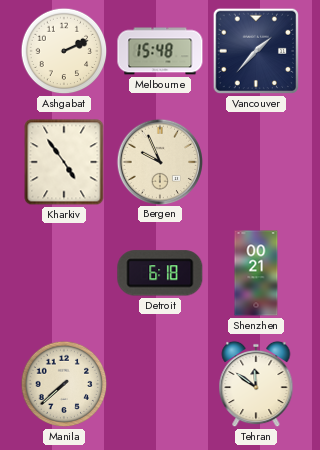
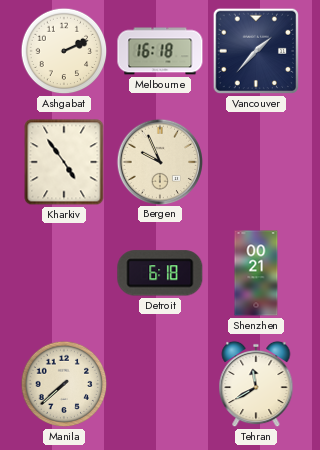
Melbourne: 15:48 -> 16:18 (160, 51)
Tehran: 11:51 -> 11:40 (256, 384)
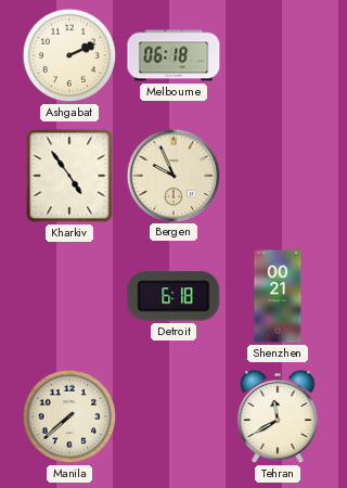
Melbourne: 16:18 -> 06:18 (173, 55)
Vancouver: 1:37 -> none (256, 51)
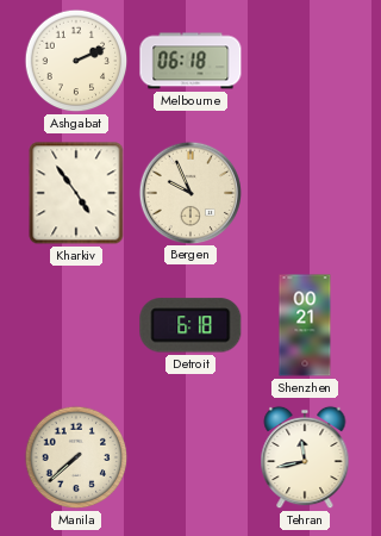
Tehran: 11:40 -> 11:43 (305, 457)
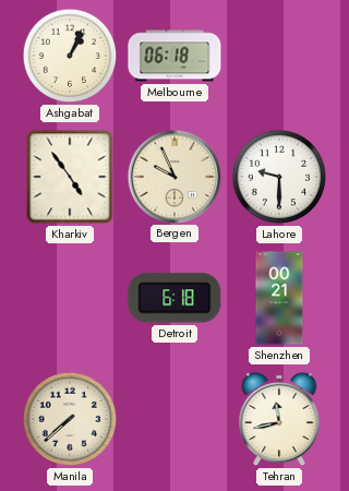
Ashgabat: 2:11 -> 1:04 (70, 56)
Lahore: none -> 9:30 (279, 177)
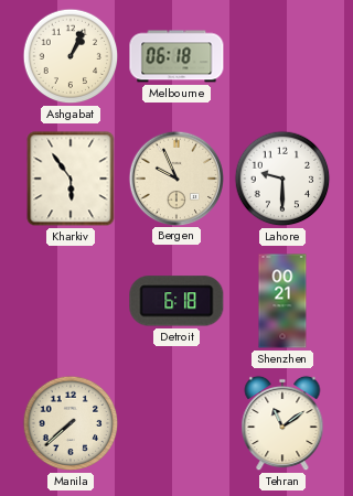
Kharkiv: 4:54 -> 5:54 (71, 179)
Tehran: 11:43 -> 11:09 (282, 423)
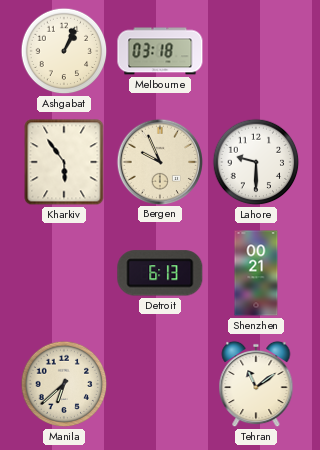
Melbourne: 06:18 -> 03:18 (160, 51)
Detroit: 6:18 -> 6:13 (160, 273)
Manila: 7:38 -> 6:38 (64, 384)
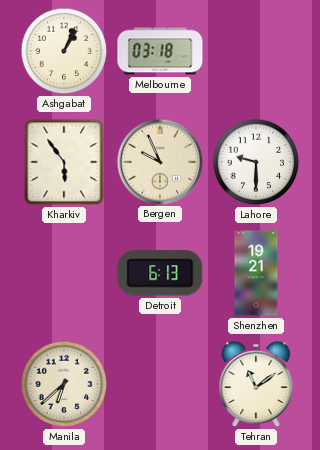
Shenzhen: 00:21 -> 19:21 (256, 273)
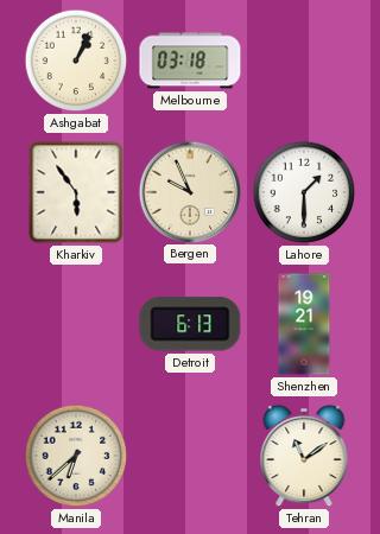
Lahore: 9:30 -> 1:30 (304, 192)
